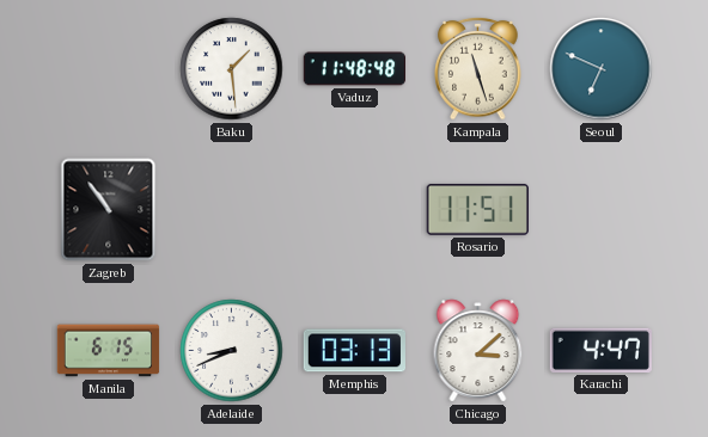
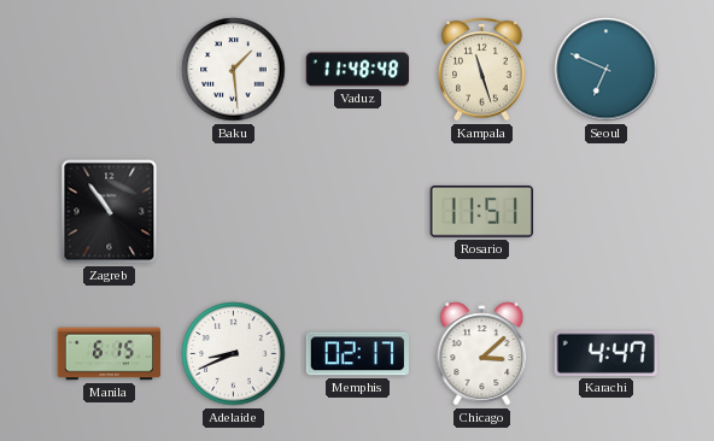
Memphis: 03:13 -> 02:17 (357, 354)
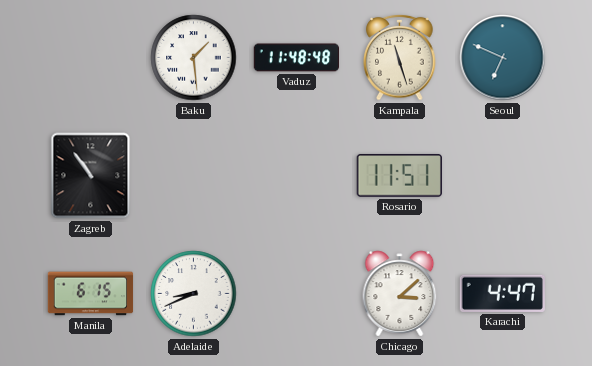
Memphis: 02:17 -> none (357, 354)
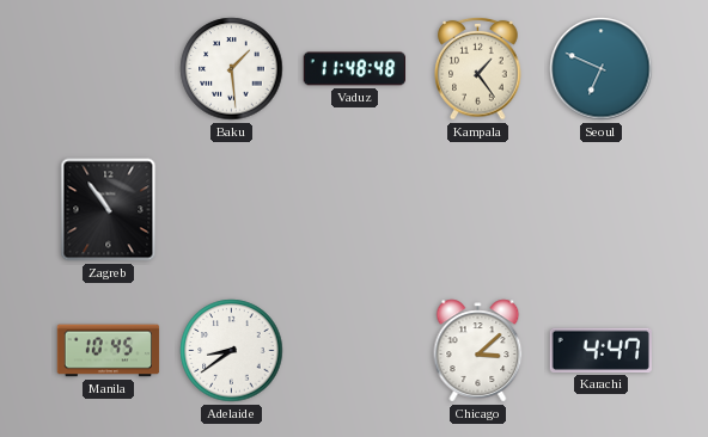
Kampala: 11:27 -> 1:24 (478, 68)
Rosario: 11:51 -> none (399, 176)
Manila: 6:15 -> 10:45 (109, 351)
Adelaide: 8:41 -> 8:39 (232, 351)
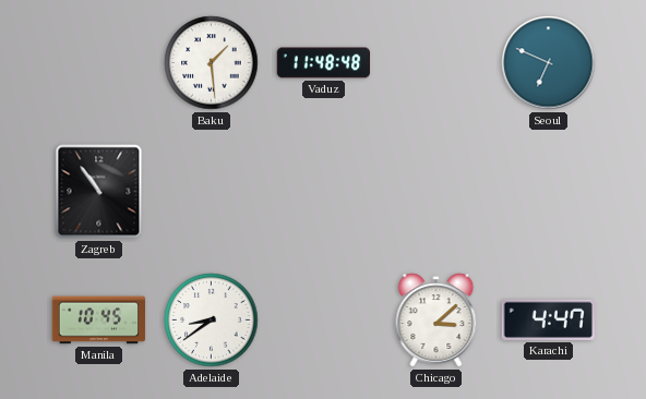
Kampala: 1:24 -> none (478, 68)
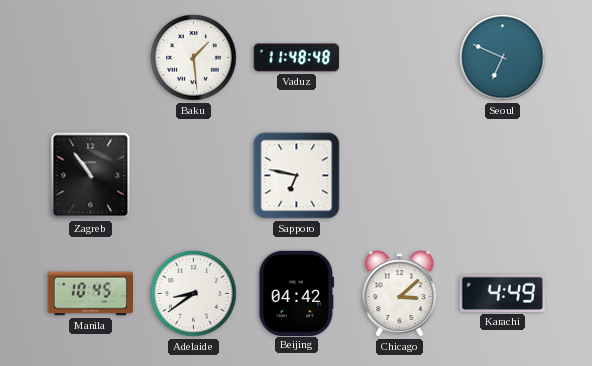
Sapporo: none -> 6:47 (297, 176)
Beijing: none -> 04:42 (297, 293)
Karachi: 4:47 -> 4:49 (502, 293)
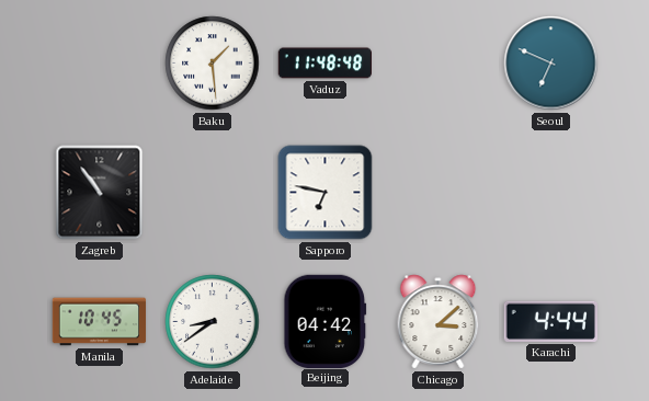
Karachi: 4:49 -> 4:44 (550, 321)
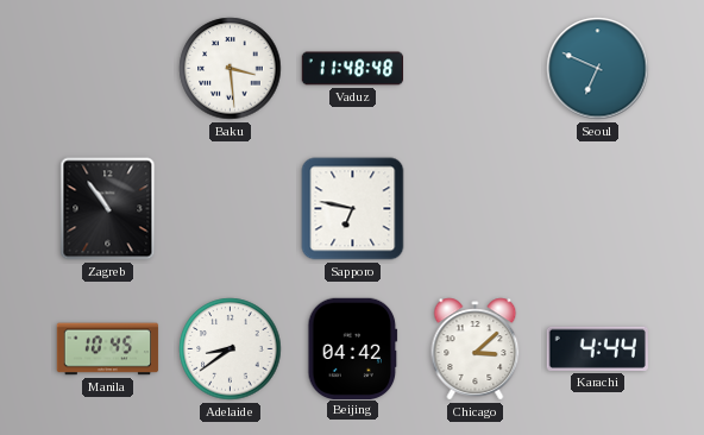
Baku: 1:29 -> 3:29 (231, 69)
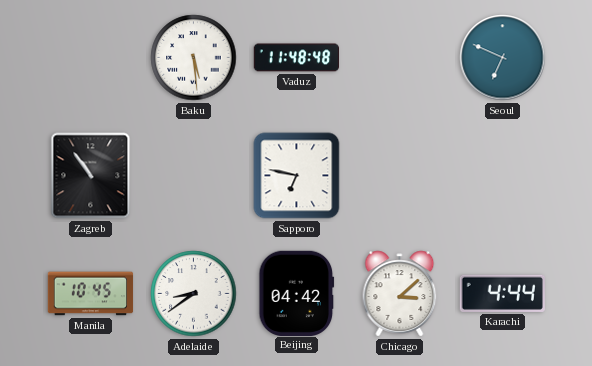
Baku: 3:29 -> 5:29 (194, 58)
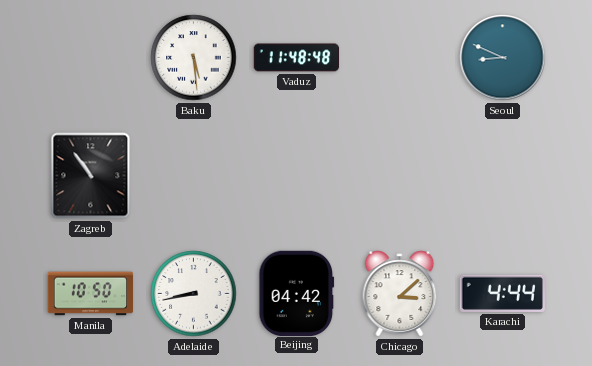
Seoul: 6:49 -> 8:49 (503, 58)
Sapporo: 6:47 -> none (297, 176)
Manila: 10:45 -> 10:50 (91, 294)
Adelaide: 8:39 -> 8:43 (194, 294)
